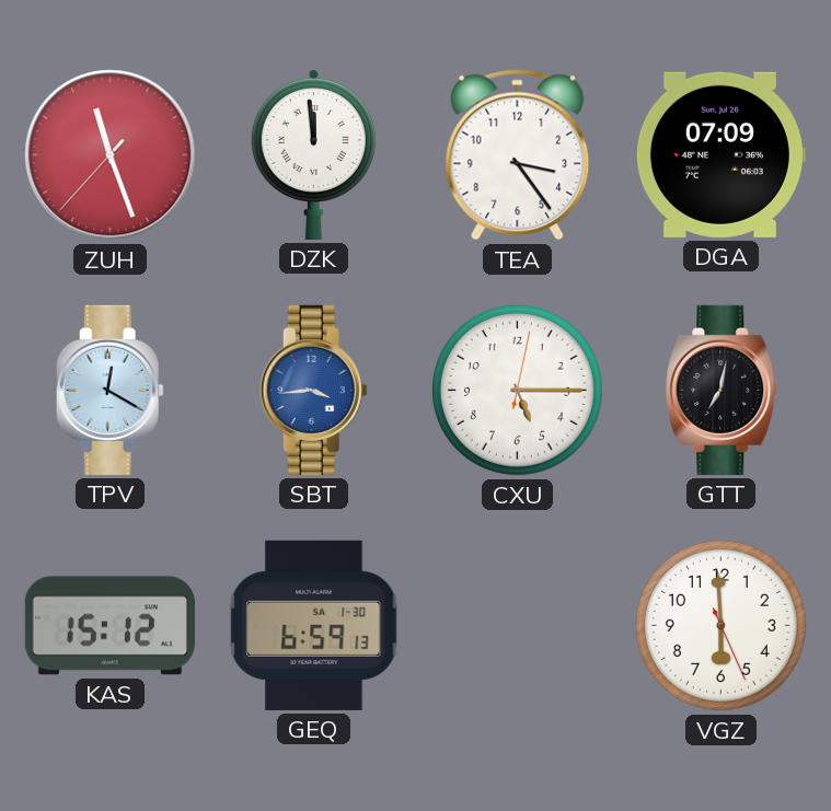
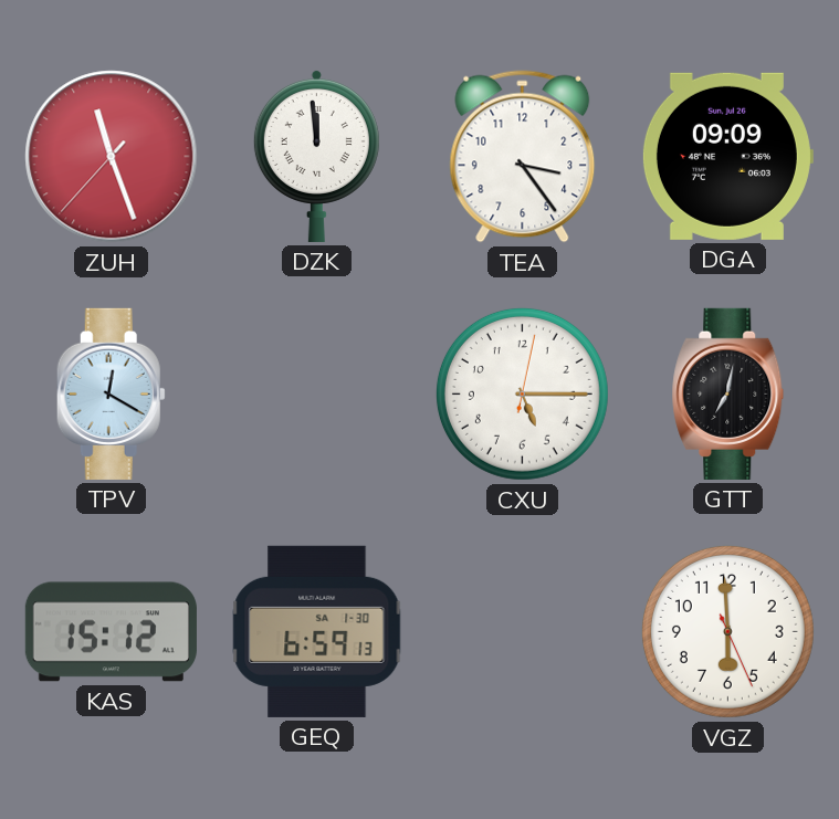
DGA: 07:09 -> 09:09 (727, 156)
SBT: 3:44 -> none (313, 390)
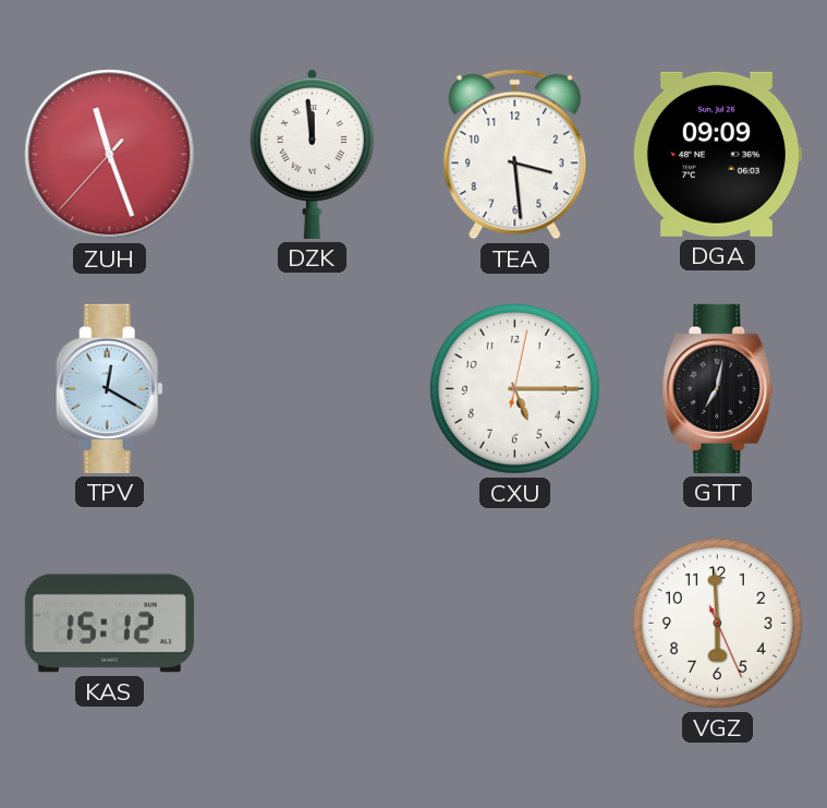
TEA: 3:24 -> 3:29 (515, 155)
GEQ: 6:59 -> none (317, 631)
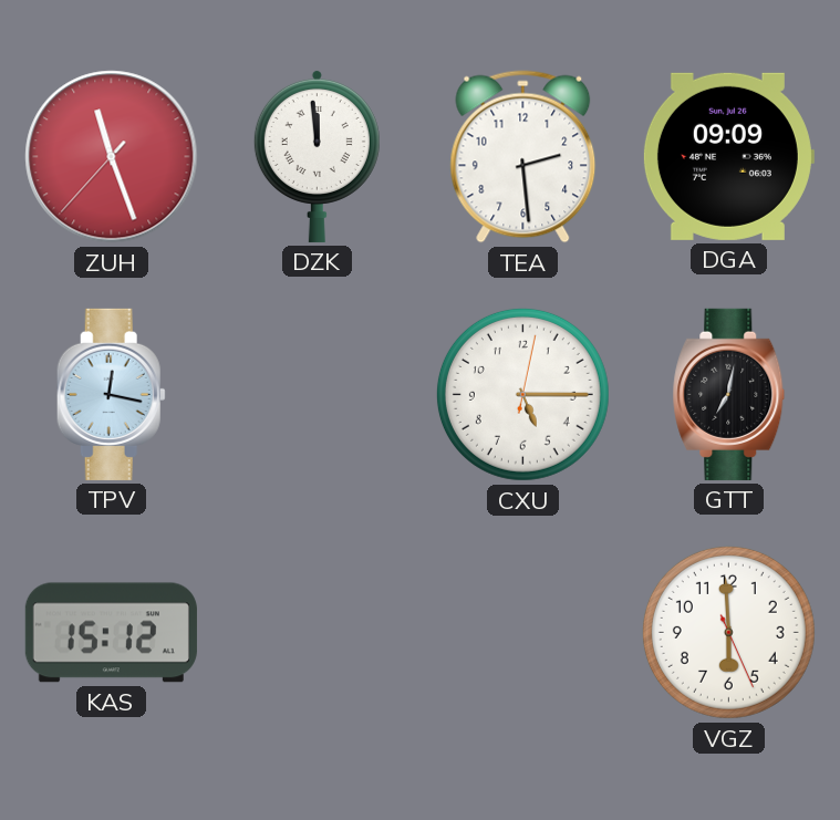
TEA: 3:29 -> 2:29 (523, 157)
TPV: 12:20 -> 12:17 (111, 394)
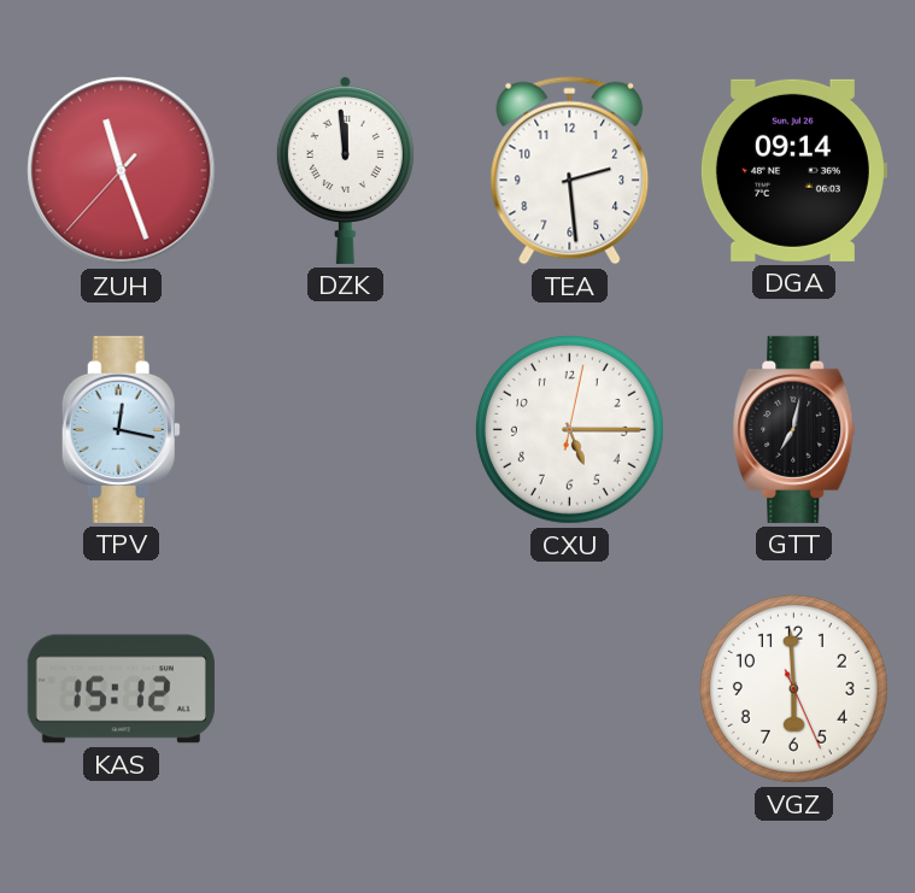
DGA: 09:09 -> 09:14 (793, 170)
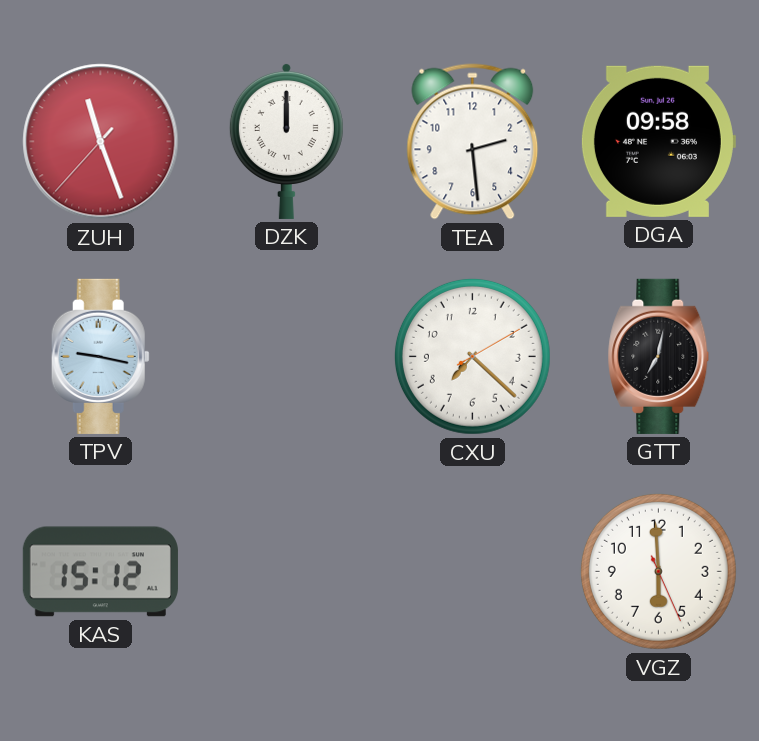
DZK: 11:59 -> 12:00 (286, 141)
DGA: 09:14 -> 09:58 (658, 141)
TPV: 12:17 -> 9:17 (100, 356)
CXU: 5:15 -> 7:22 (472, 356)
